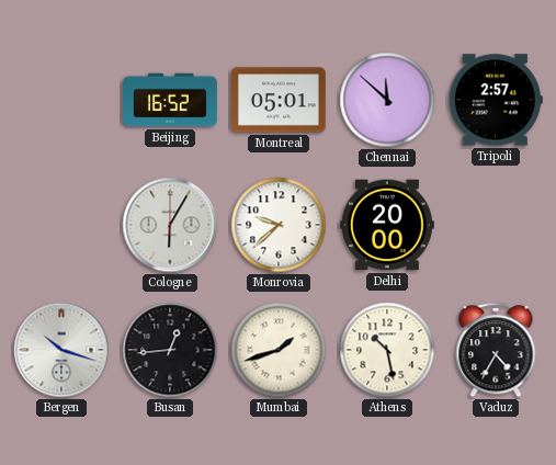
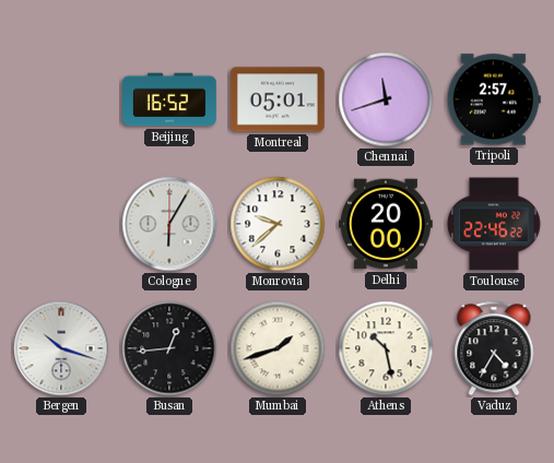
Chennai: 11:52 -> 11:42 (386, 99)
Toulouse: none -> 22:46 (495, 224)
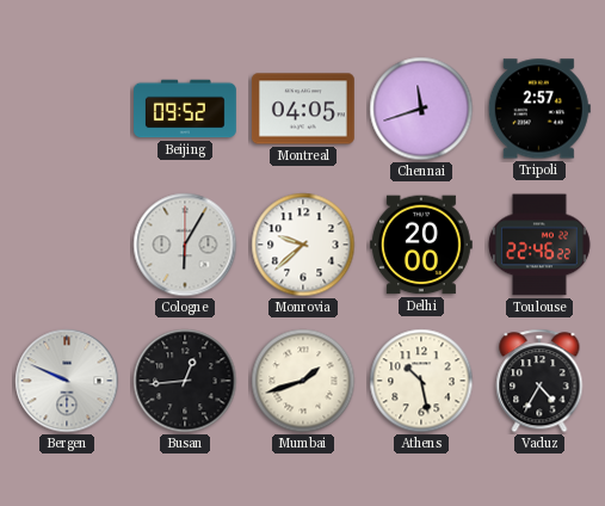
Beijing: 16:52 -> 09:52 (186, 109)
Montreal: 05:01 -> 04:05 (303, 109)
Bergen: 10:18 -> 9:49 (67, 381)
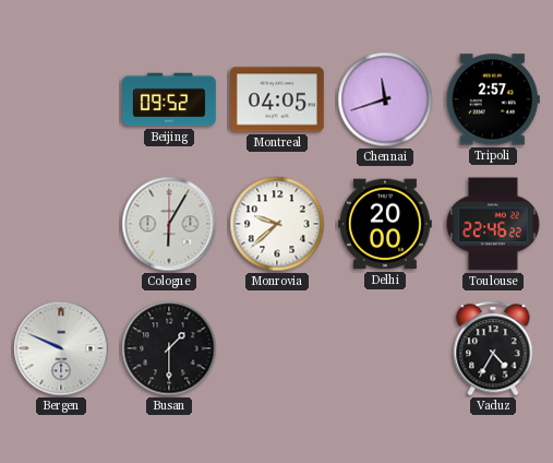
Busan: 12:44 -> 1:30 (169, 348)
Mumbai: 1:42 -> none (303, 381)
Athens: 10:28 -> none (421, 381)
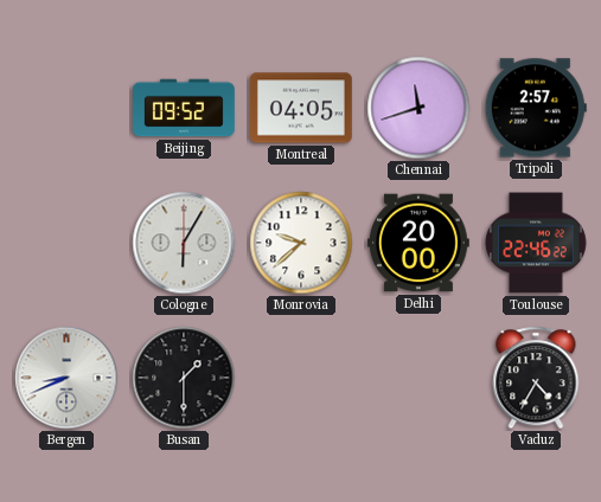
Bergen: 9:49 -> 8:41 (66, 378)
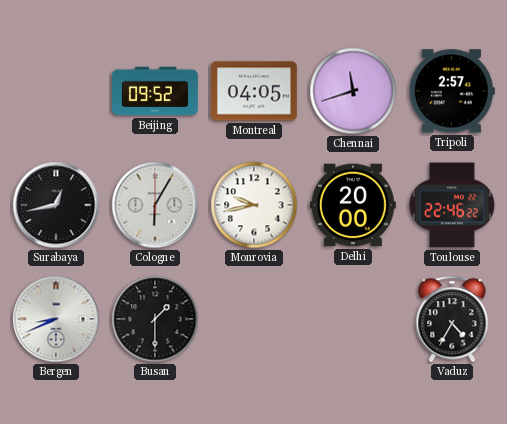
Surabaya: none -> 12:43 (56, 205)
Monrovia: 9:38 -> 9:43 (254, 205)
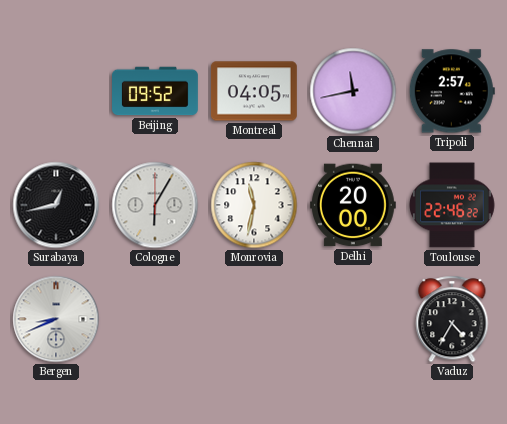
Chennai: 11:42 -> 11:43 (353, 91)
Monrovia: 9:43 -> 11:32 (254, 205)
Busan: 1:30 -> none (155, 319)
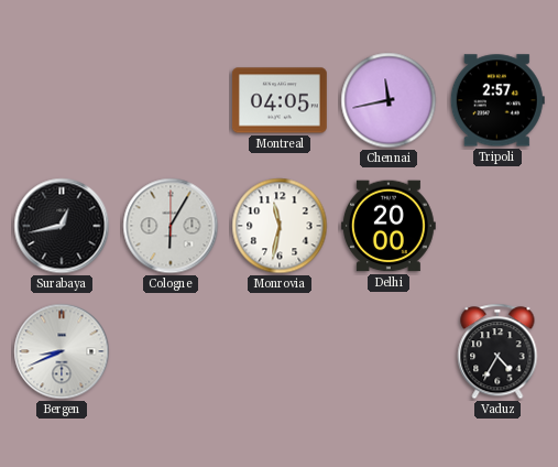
Beijing: 09:52 -> none (156, 91)
Toulouse: 22:46 -> none (453, 205)
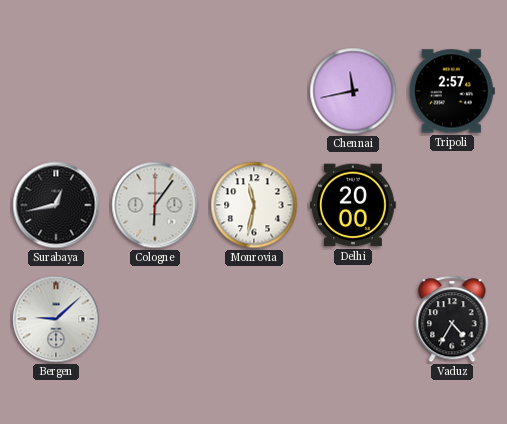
Montreal: 04:05 -> none (280, 100)
Cologne: 6:05 -> 6:06 (155, 205)
Bergen: 8:41 -> 9:08 (56, 319)
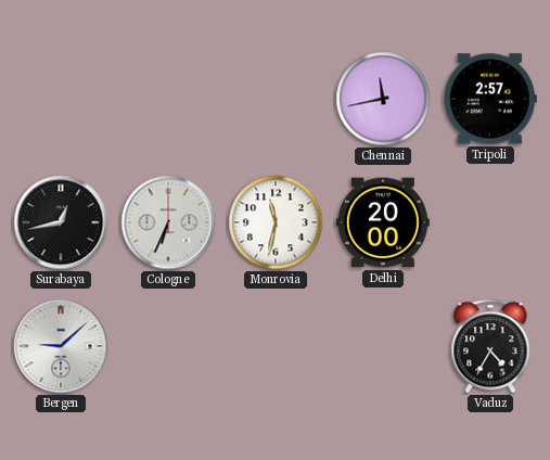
Cologne: 6:06 -> 6:34 (168, 222)
